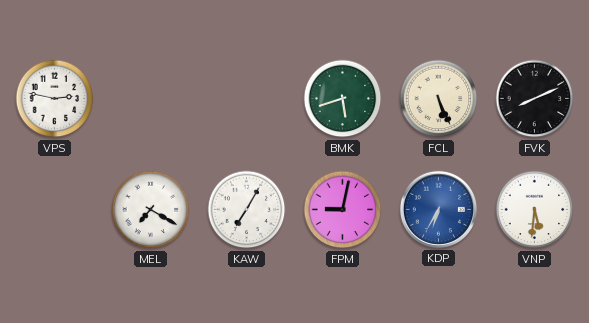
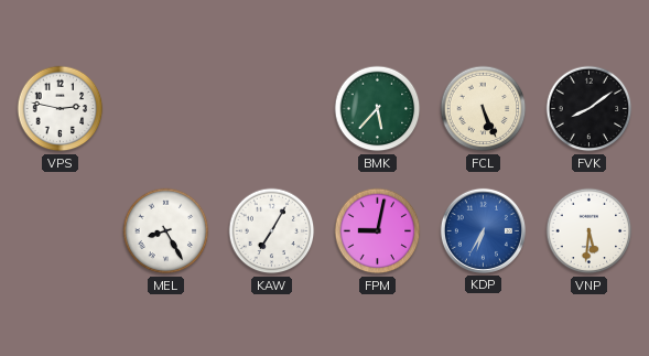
BMK: 5:42 -> 5:37 (378, 109)
FVK: 8:11 -> 8:09 (589, 109)
MEL: 7:20 -> 8:25 (166, 231)
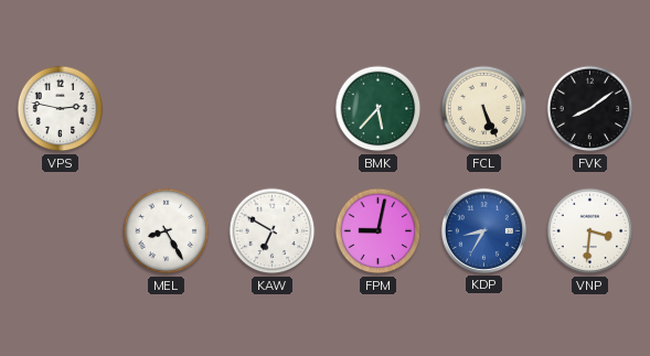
KAW: 7:05 -> 6:50 (273, 231)
KDP: 6:35 -> 8:35 (483, 230)
VNP: 5:31 -> 3:31 (590, 231)
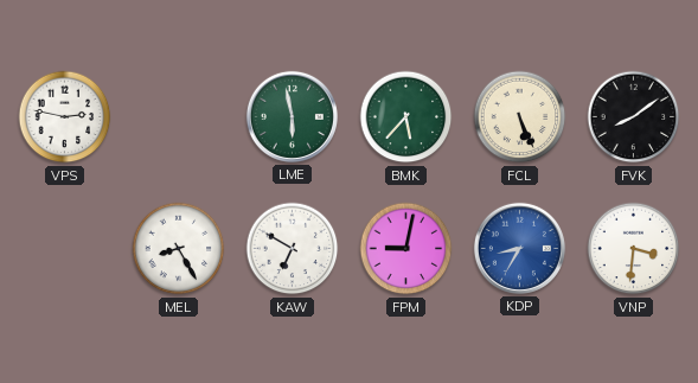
LME: none -> 5:58 (292, 116)
